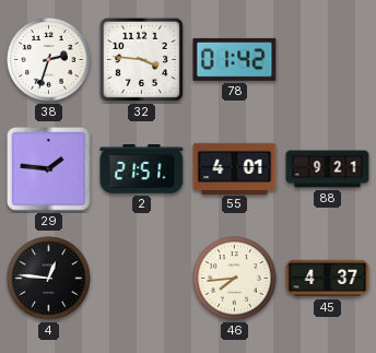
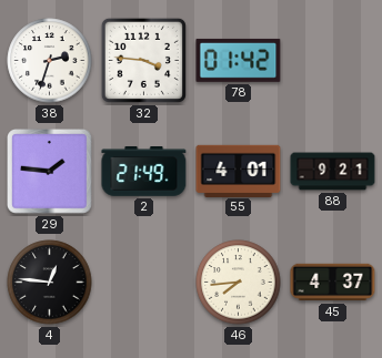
2: 21:51 -> 21:49 (144, 172)
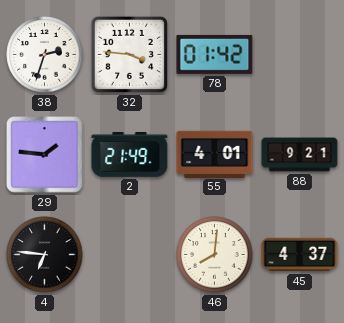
4: 12:46 -> 6:46 (45, 255)
46: 7:44 -> 8:01 (215, 255)
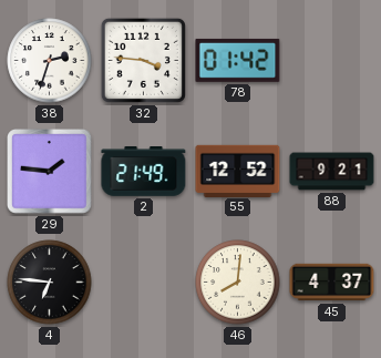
55: 4:01 -> 12:52 (238, 171)
